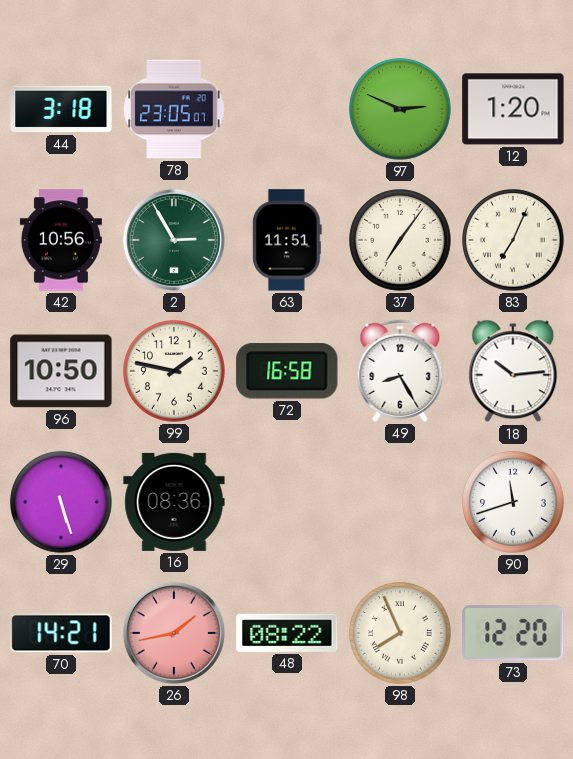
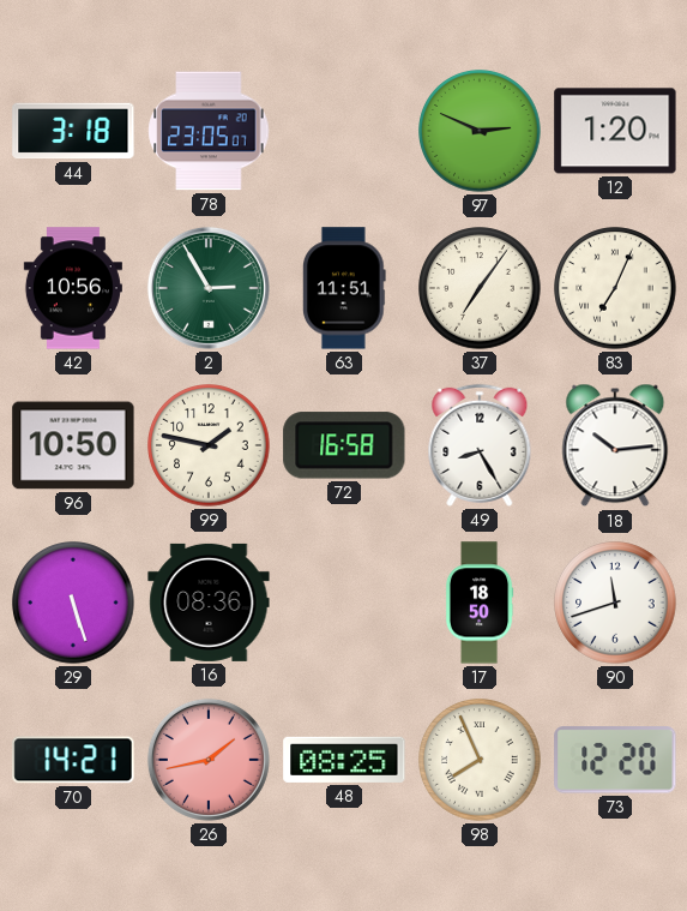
17: none -> 18:50 (480, 603)
48: 08:22 -> 08:25 (344, 760)
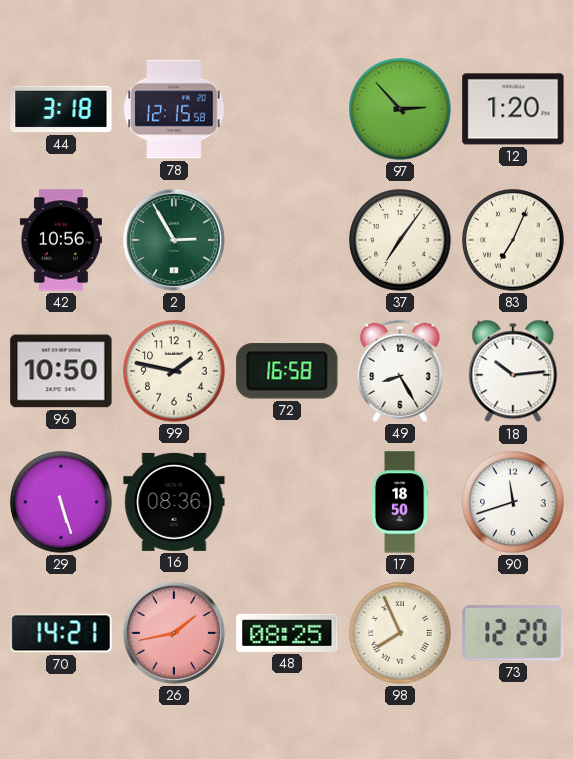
78: 23:05 -> 12:15 (174, 109)
97: 2:49 -> 2:53 (400, 109)
63: 11:51 -> none (344, 288)
